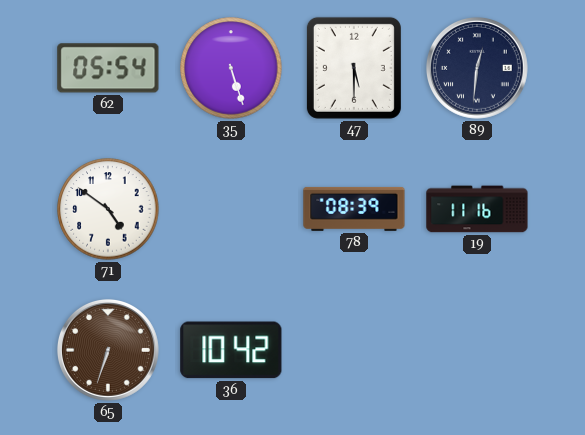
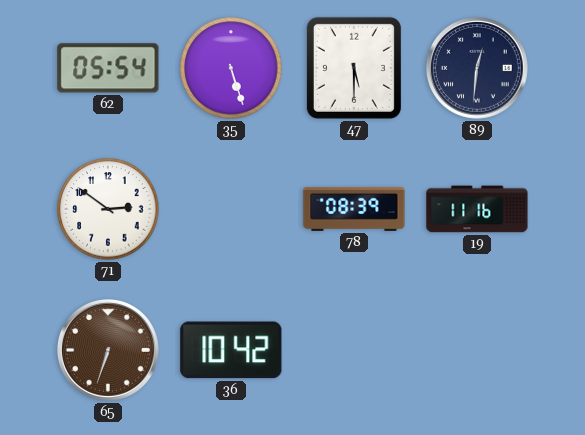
71: 4:51 -> 2:51 (108, 209)
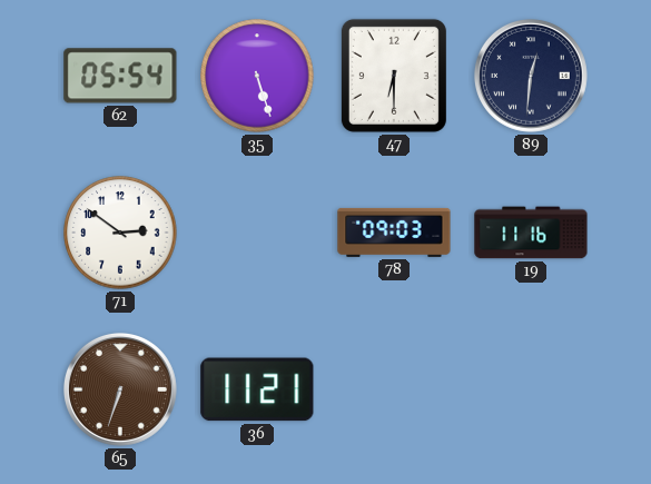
47: 5:30 -> 6:30 (394, 76)
78: 08:39 -> 09:03 (394, 233)
36: 10:42 -> 11:21 (257, 389)
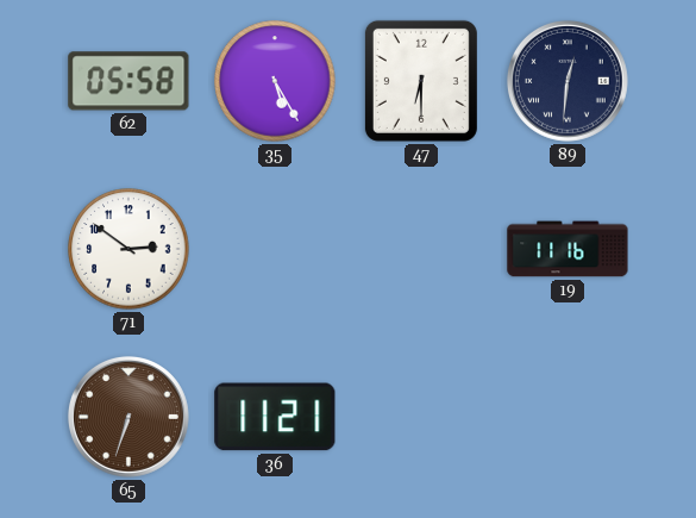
62: 05:54 -> 05:58 (128, 81)
35: 5:27 -> 5:25 (275, 81)
78: 09:03 -> none (394, 233)
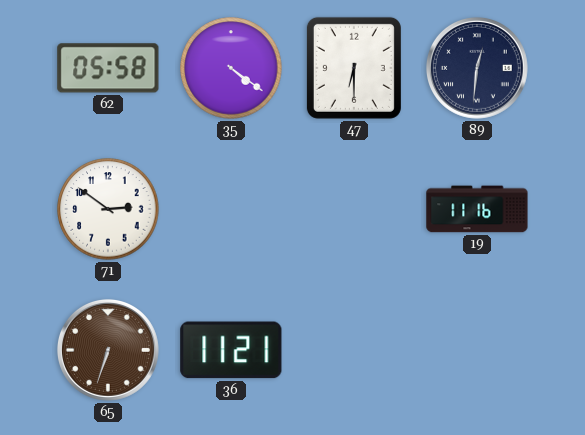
35: 5:25 -> 4:21 (231, 68)
